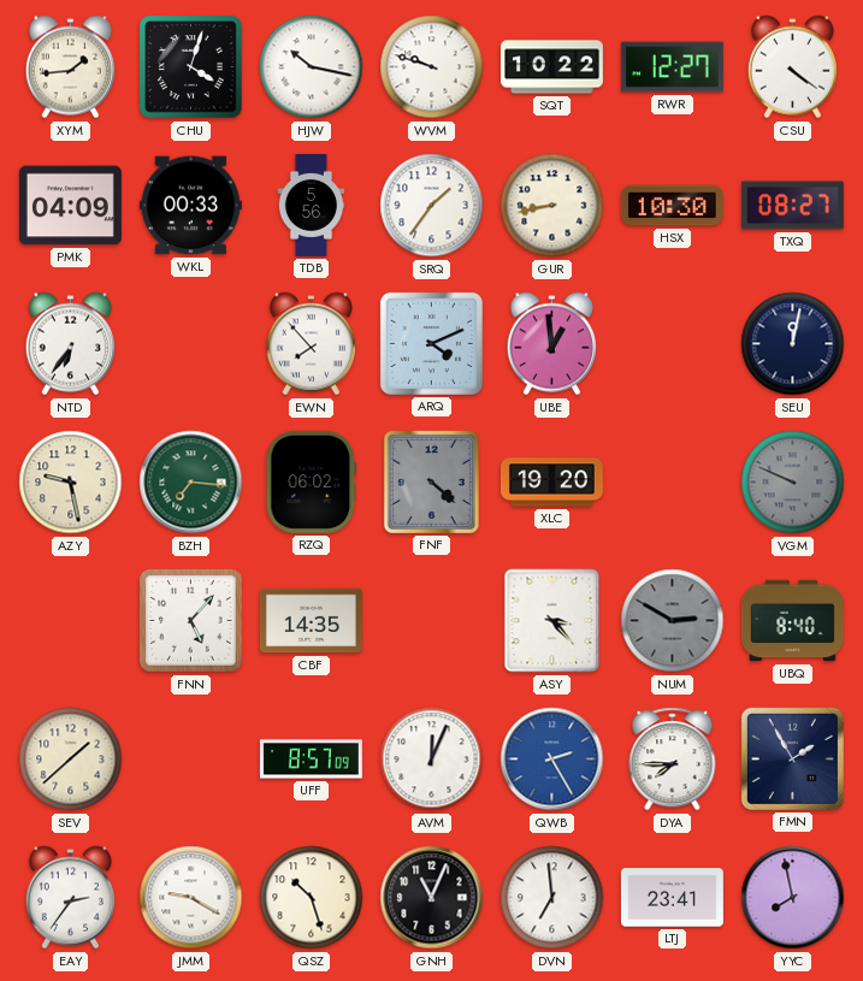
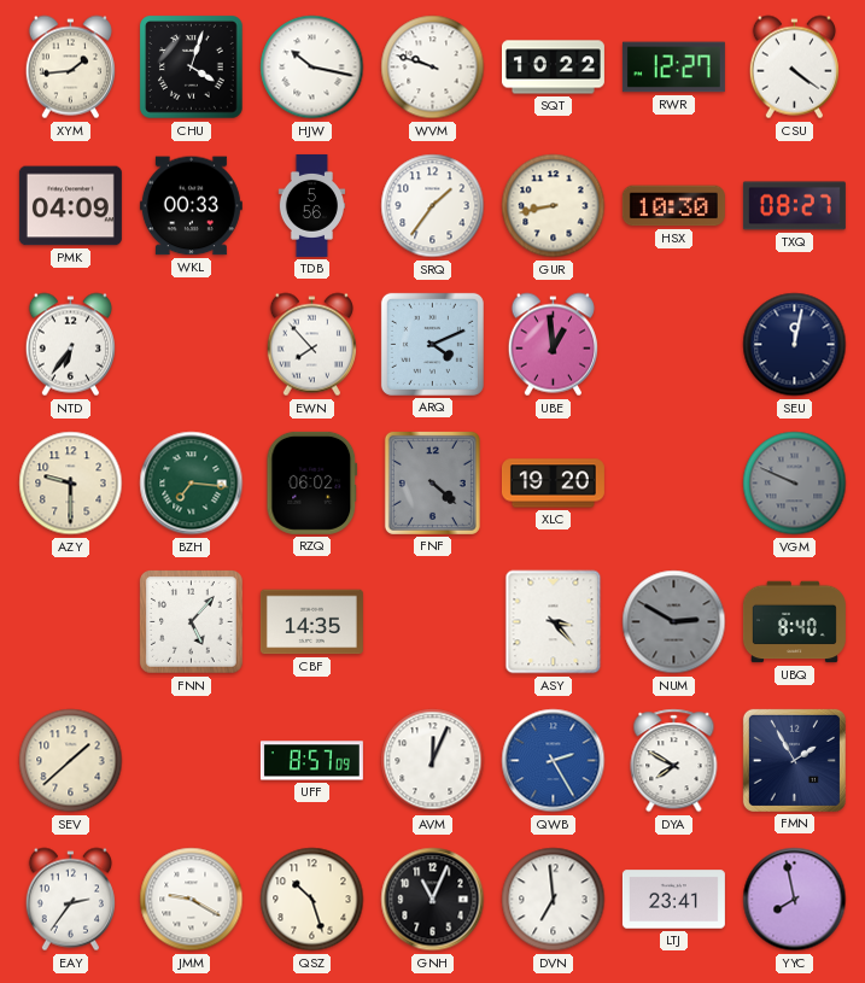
AZY: 9:28 -> 9:30 (71, 484)
DYA: 7:45 -> 7:50 (674, 761)
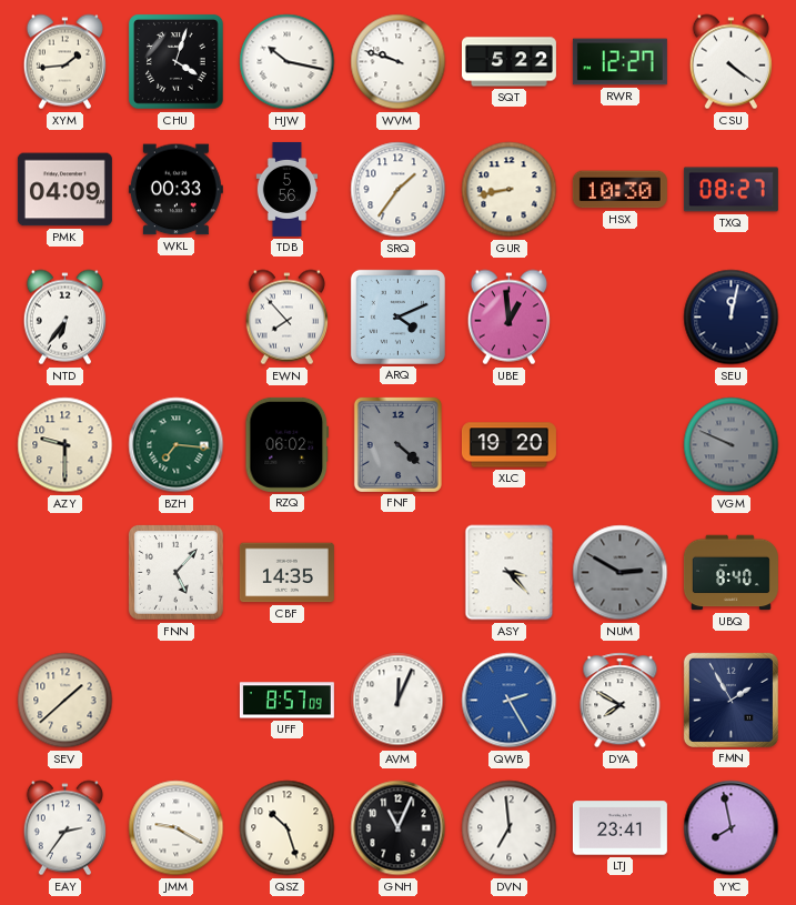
SQT: 10:22 -> 5:22 (508, 62)
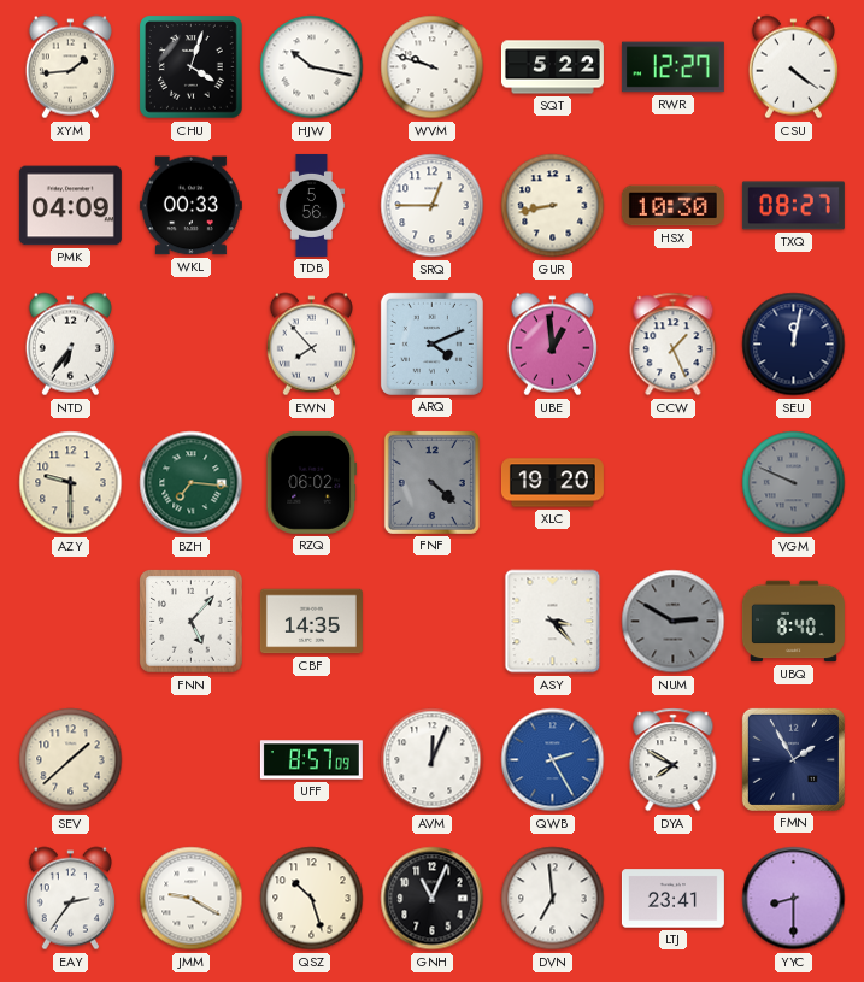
SRQ: 1:36 -> 12:45 (433, 206)
CCW: none -> 1:26 (674, 345)
YYC: 7:58 -> 8:30 (794, 899)
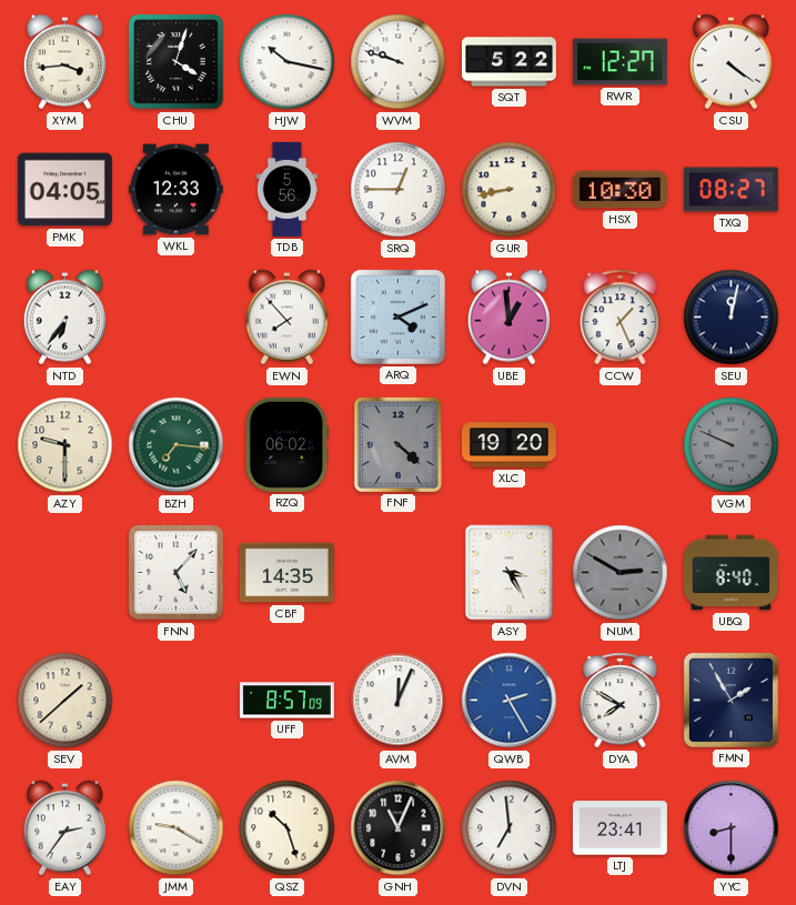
XYM: 1:44 -> 3:44 (64, 62)
PMK: 04:09 -> 04:05 (64, 190)
WKL: 00:33 -> 12:33 (175, 190)
ASY: 3:23 -> 3:25 (510, 573)
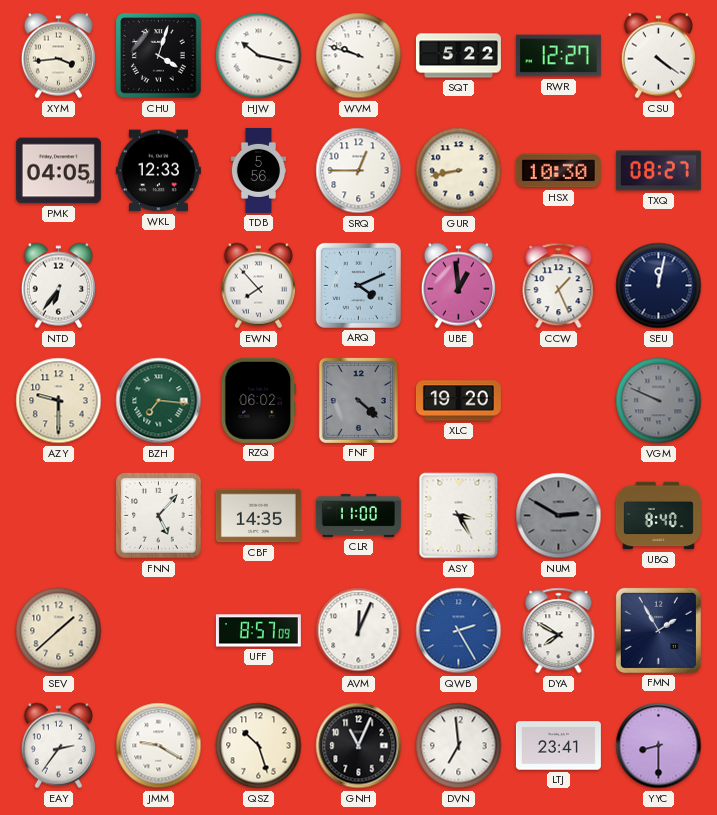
CLR: none -> 11:00 (358, 515)
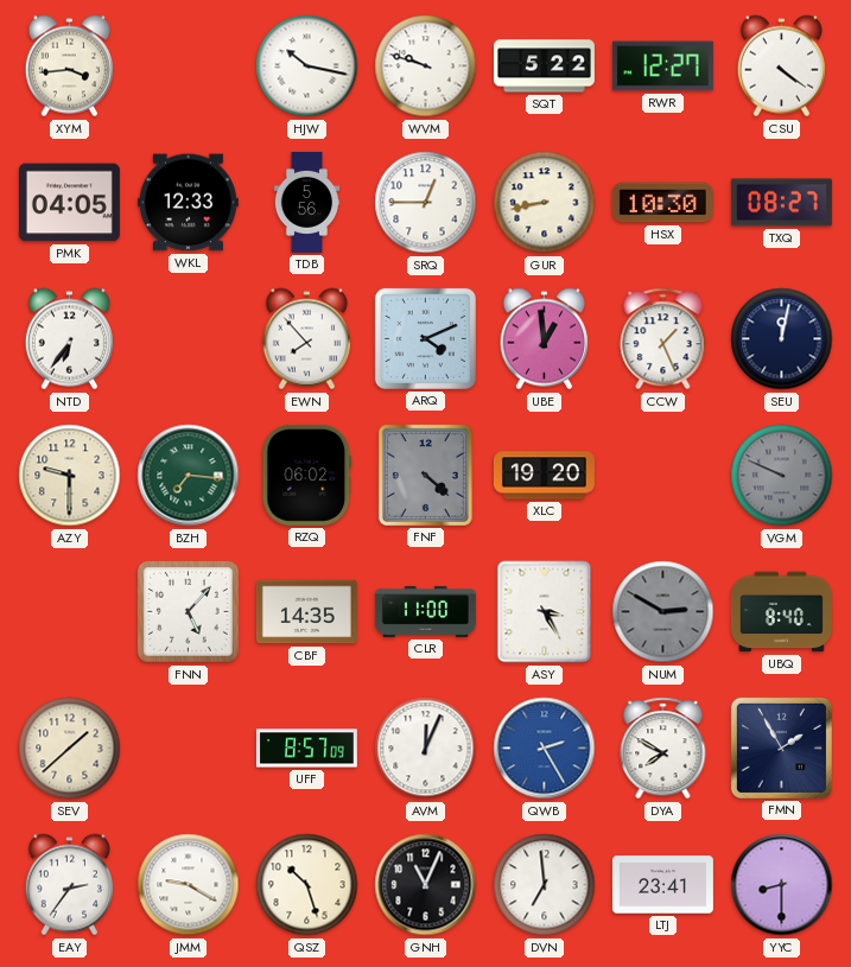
CHU: 4:03 -> none (159, 56)
